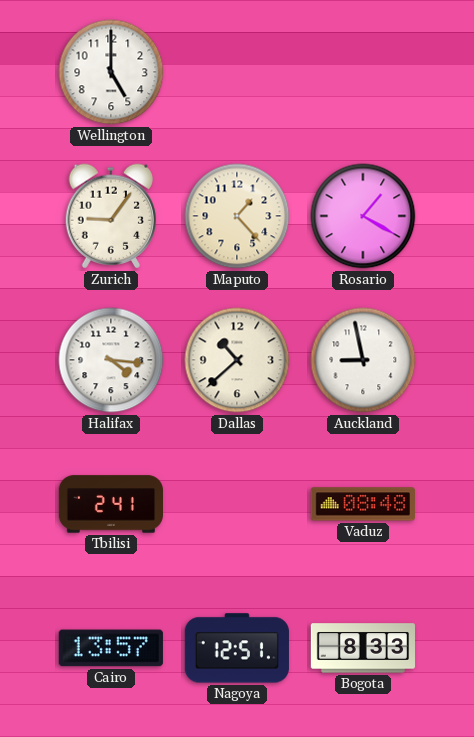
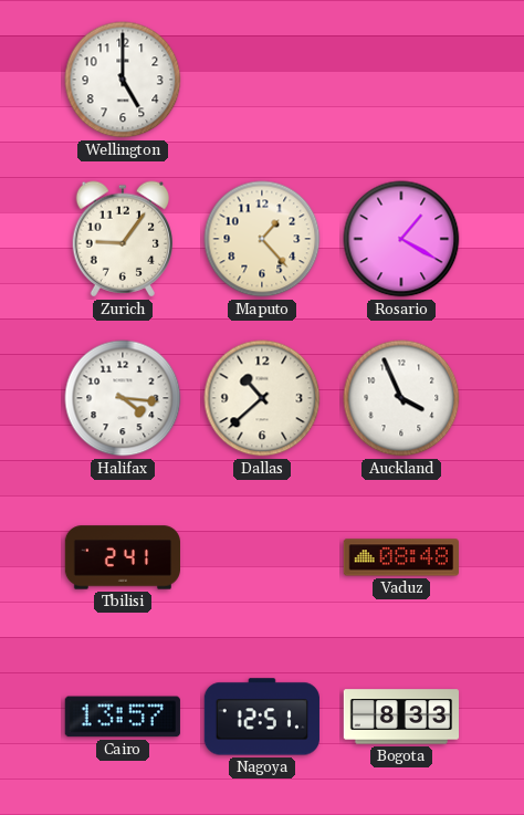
Auckland: 8:58 -> 3:56 (401, 398)
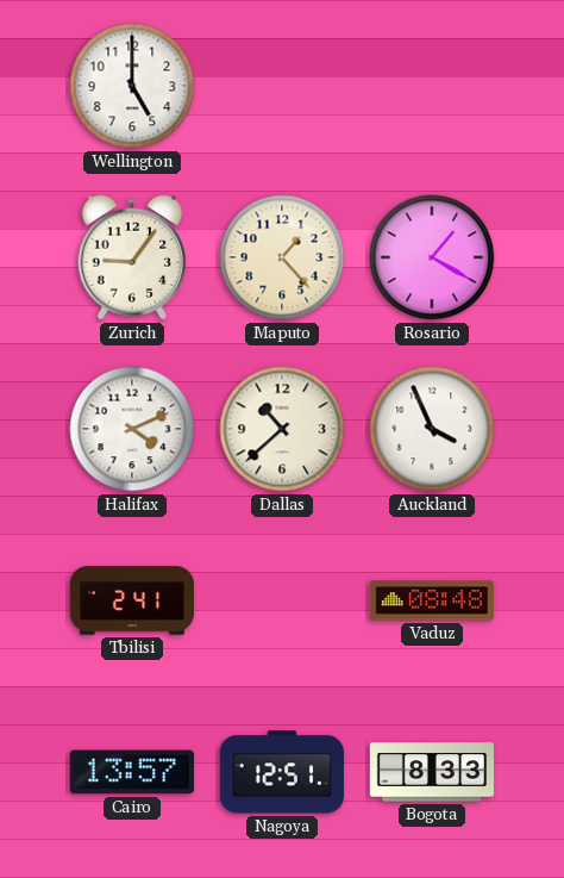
Halifax: 4:16 -> 4:11 (132, 429)
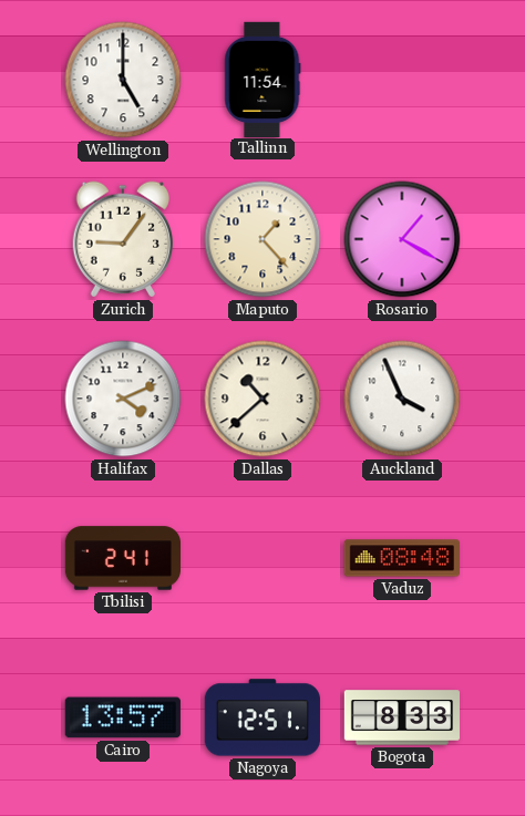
Tallinn: none -> 11:54 (262, 79)
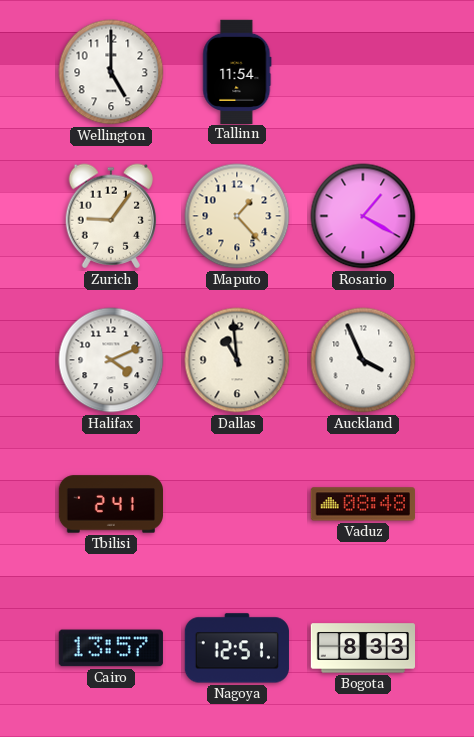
Dallas: 10:38 -> 10:59 (237, 360)
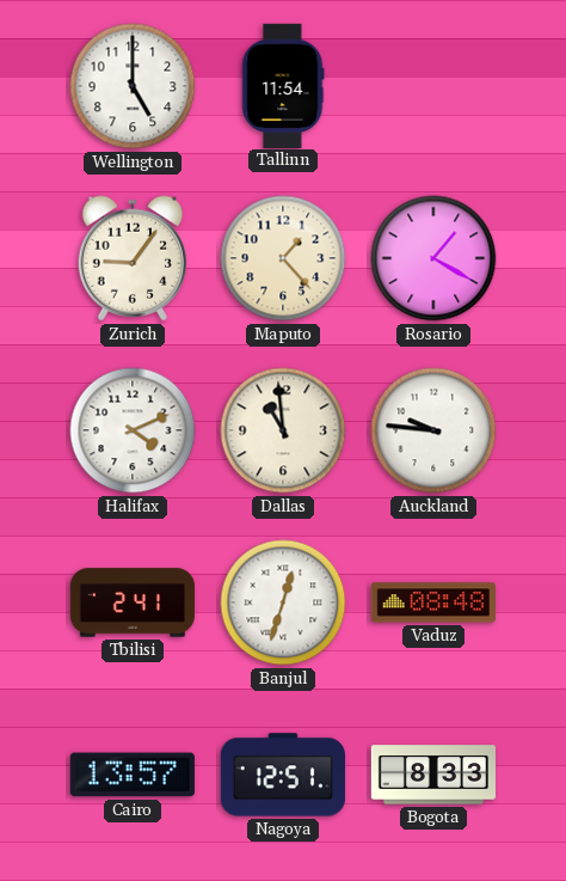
Auckland: 3:56 -> 9:46 (433, 430)
Banjul: none -> 12:33 (283, 602)
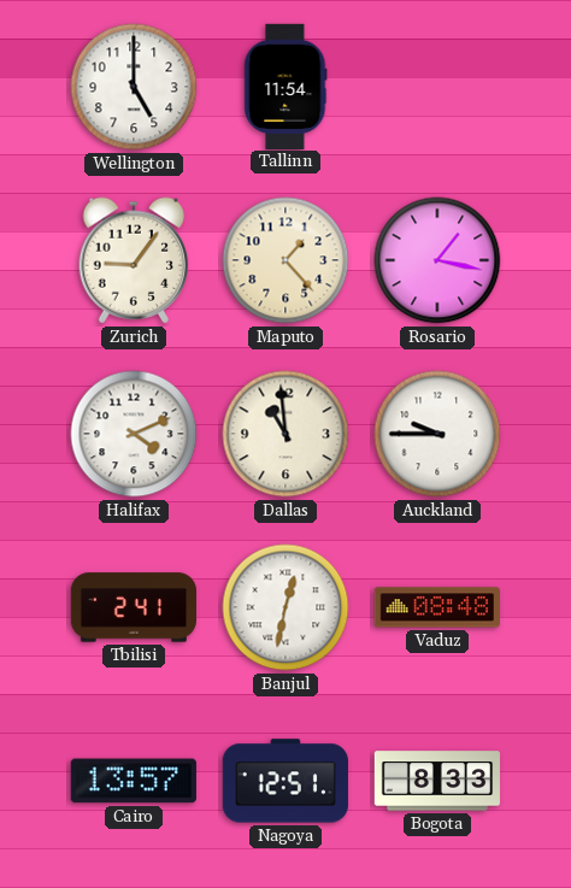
Rosario: 1:20 -> 1:17 (437, 260)
Auckland: 9:46 -> 9:45 (437, 434)
Banjul: 12:33 -> 12:32 (285, 607)
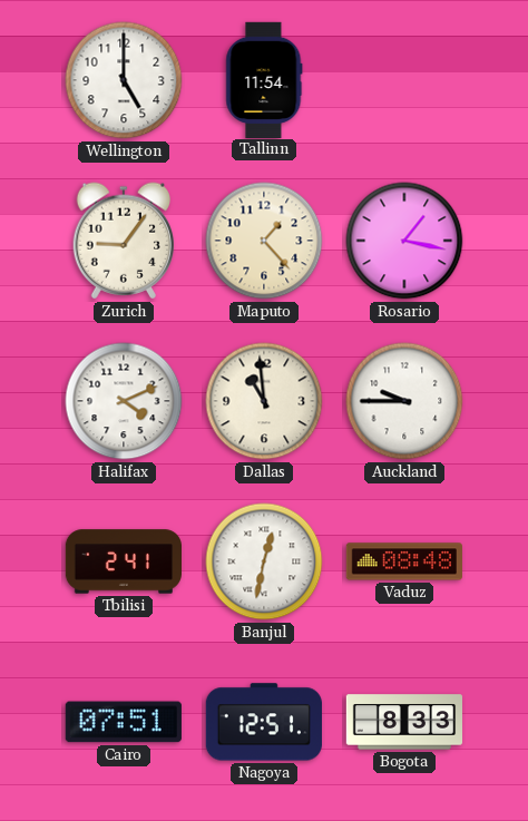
Cairo: 13:57 -> 07:51 (124, 722)
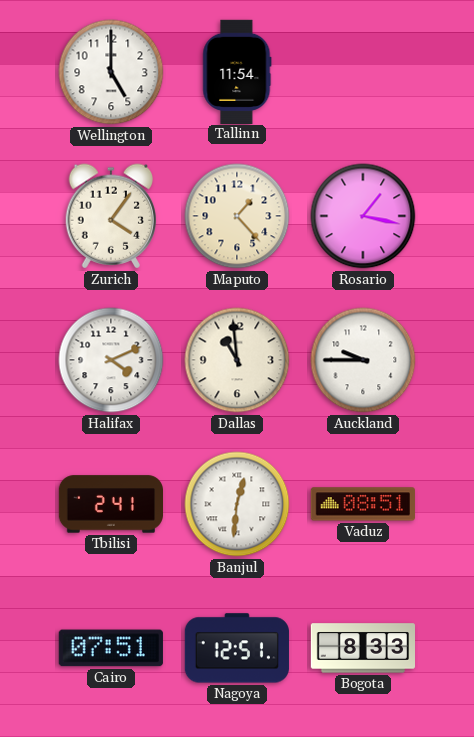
Zurich: 9:06 -> 4:06 (110, 216)
Banjul: 12:32 -> 12:31 (237, 504)
Vaduz: 08:48 -> 08:51 (363, 504)
